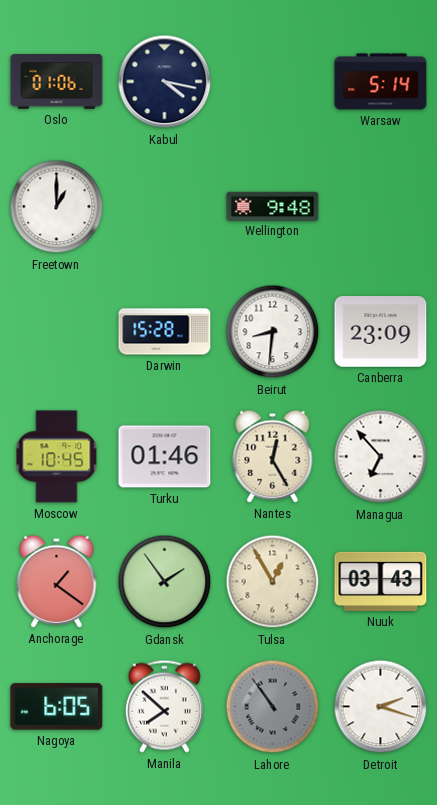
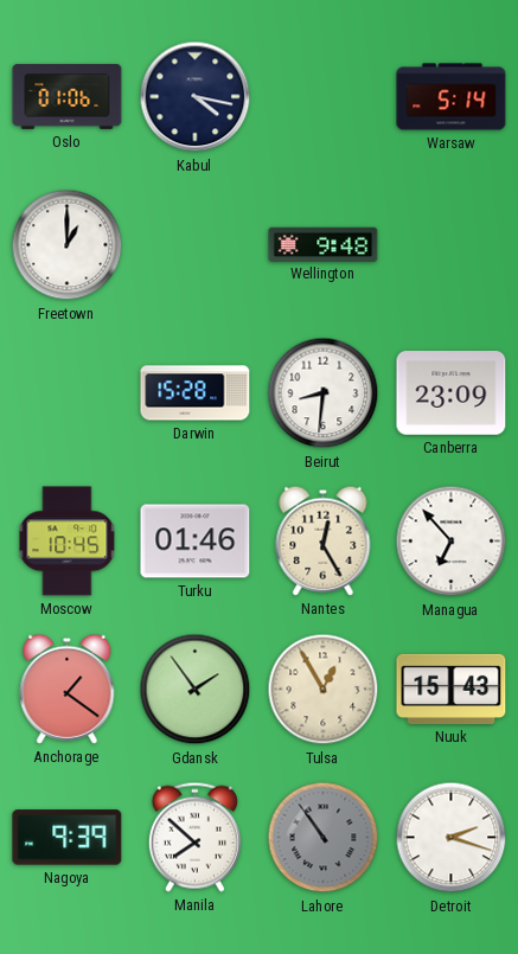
Nuuk: 03:43 -> 15:43 (452, 689)
Nagoya: 6:05 -> 9:39 (68, 838)
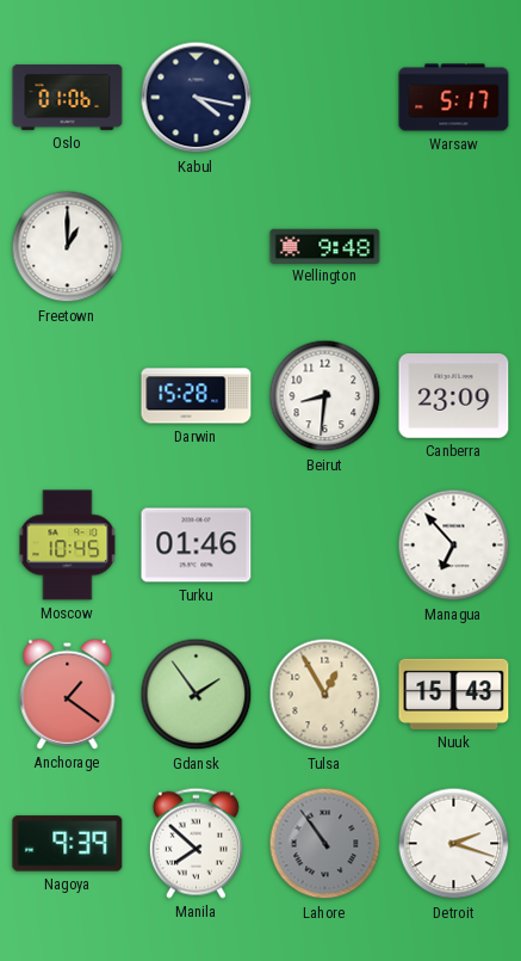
Warsaw: 5:14 -> 5:17 (454, 98)
Nantes: 12:25 -> none (324, 540)
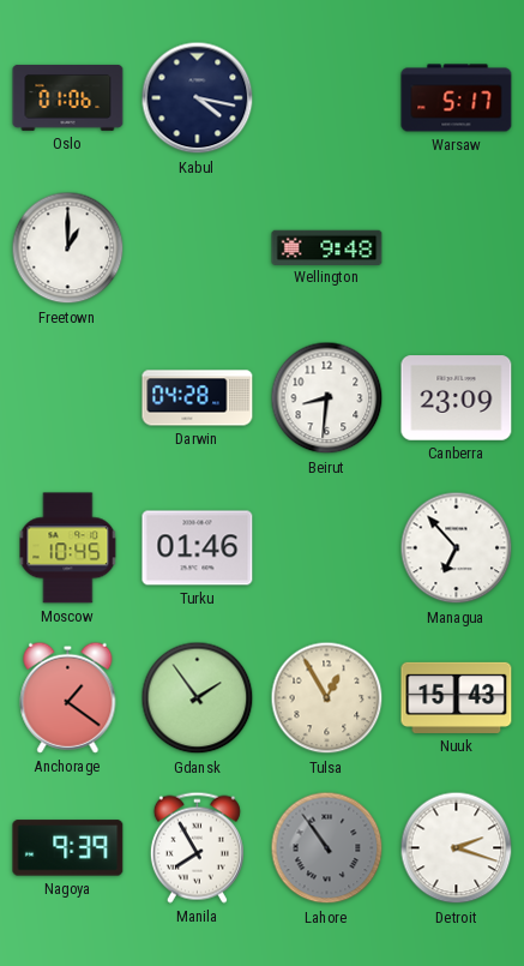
Darwin: 15:28 -> 04:28 (198, 398)
Manila: 7:52 -> 7:55 (197, 847)
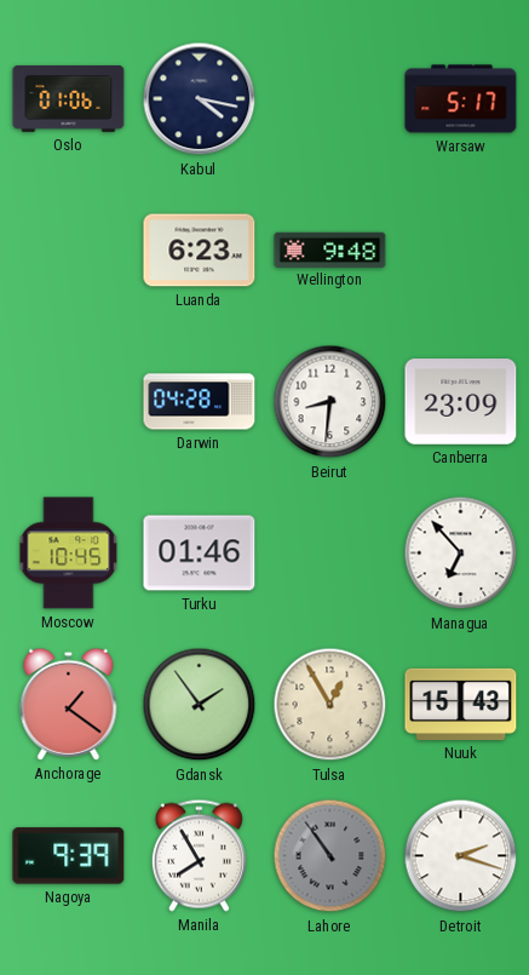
Freetown: 1:00 -> none (68, 248)
Luanda: none -> 6:23 (200, 251)
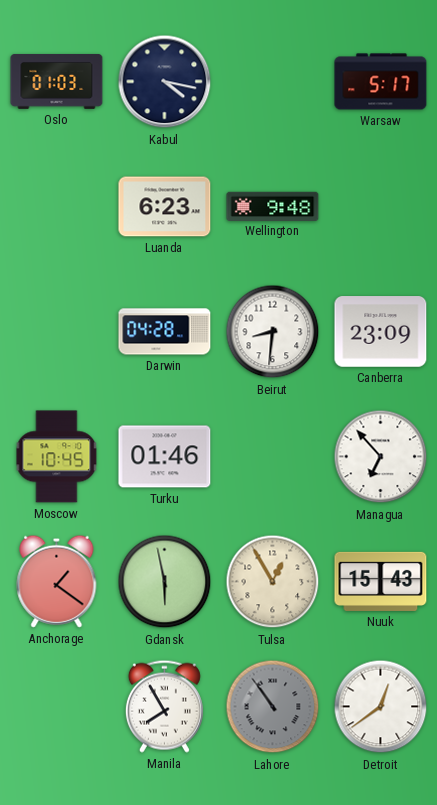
Oslo: 01:06 -> 01:03 (57, 81)
Gdansk: 1:54 -> 5:58 (165, 582)
Nagoya: 9:39 -> none (69, 856)
Detroit: 2:18 -> 12:39 (381, 707)
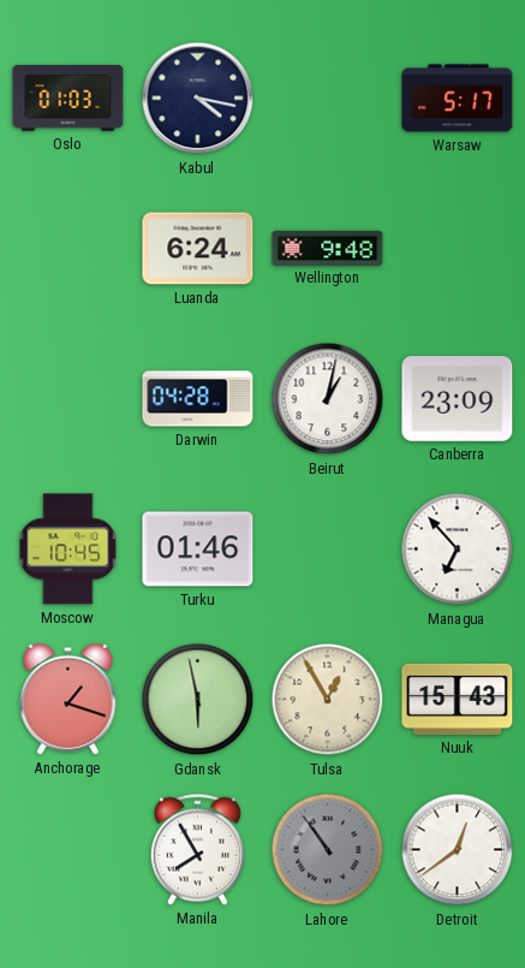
Luanda: 6:23 -> 6:24 (198, 249)
Beirut: 8:31 -> 1:02 (328, 399)
Anchorage: 1:21 -> 1:18 (68, 699)
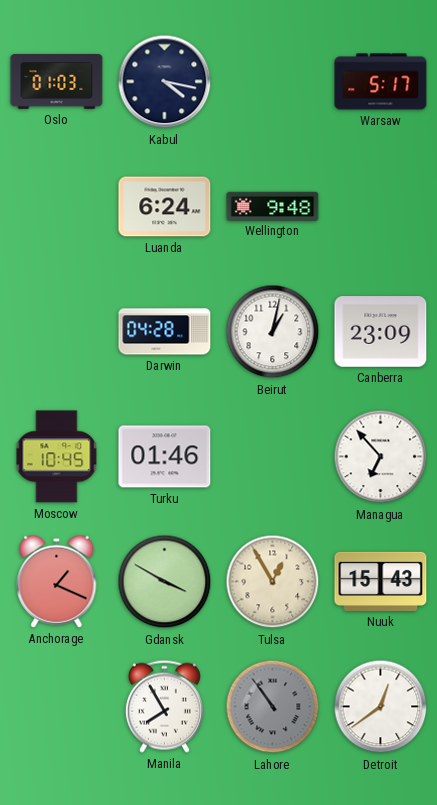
Anchorage: 1:18 -> 1:19 (57, 581)
Gdansk: 5:58 -> 3:50 (165, 582)
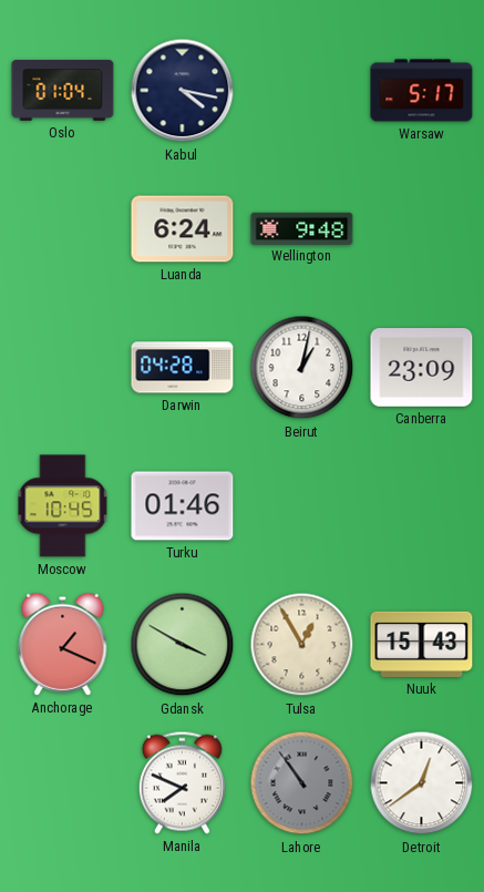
Oslo: 01:03 -> 01:04 (63, 90)
Managua: 6:53 -> none (381, 457)
Manila: 7:55 -> 7:49 (182, 782)
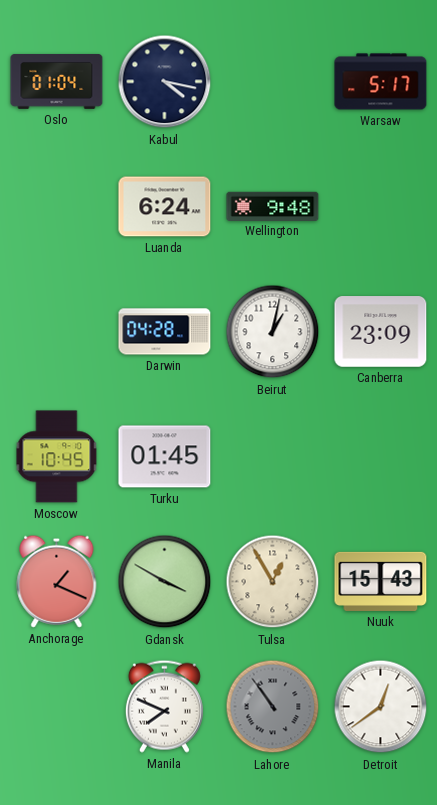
Turku: 01:46 -> 01:45 (165, 457)
